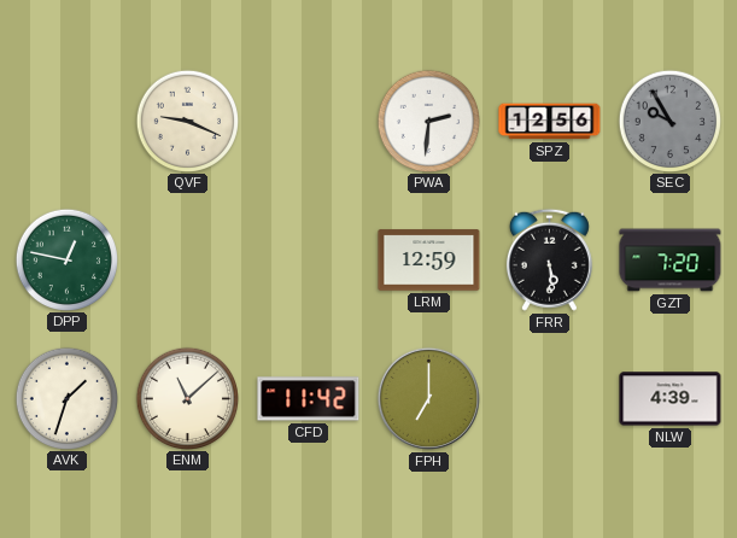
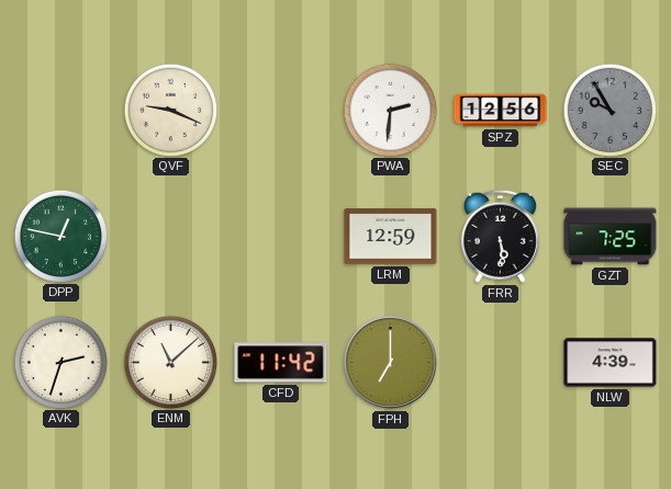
GZT: 7:20 -> 7:25 (611, 237)
AVK: 1:33 -> 2:33 (60, 362)
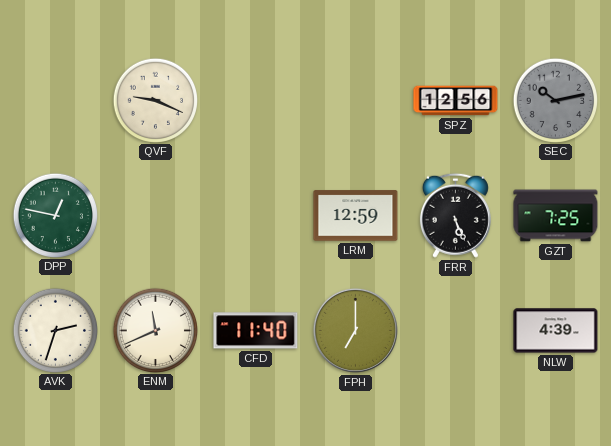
PWA: 2:31 -> none (390, 110)
SEC: 9:55 -> 10:13 (555, 100)
FRR: 5:29 -> 5:26 (455, 215)
ENM: 11:08 -> 11:41 (155, 330)
CFD: 11:42 -> 11:40 (256, 331)
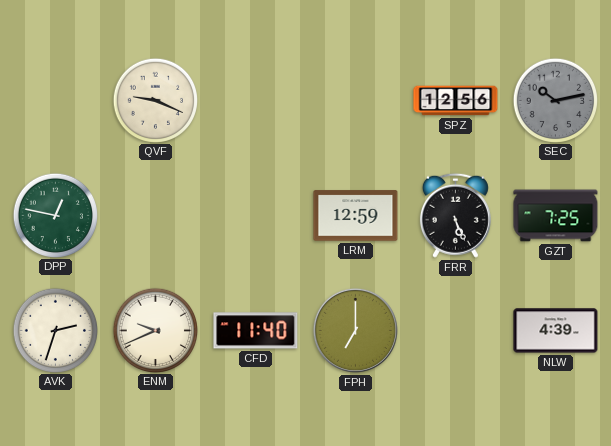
ENM: 11:41 -> 9:41 (155, 330)
